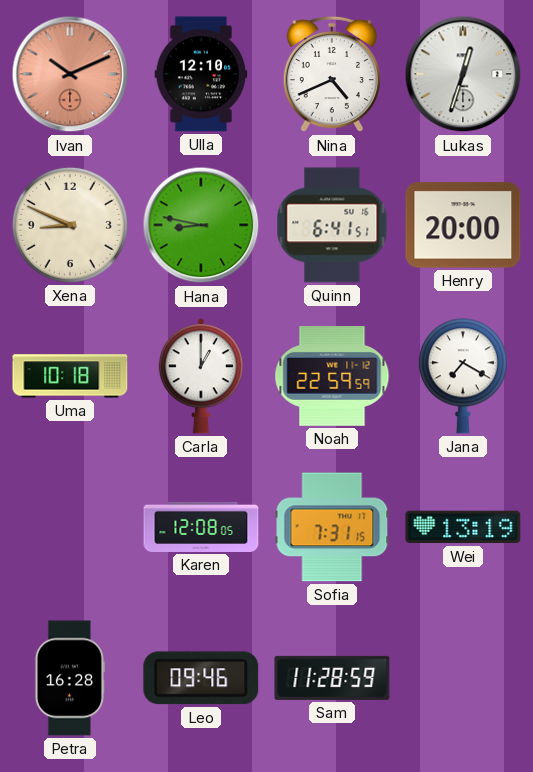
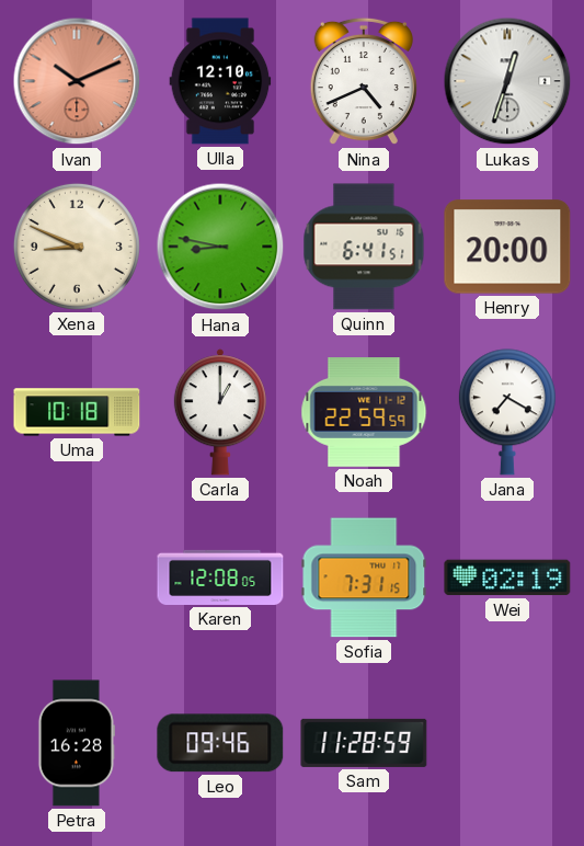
Wei: 13:19 -> 02:19 (507, 578)
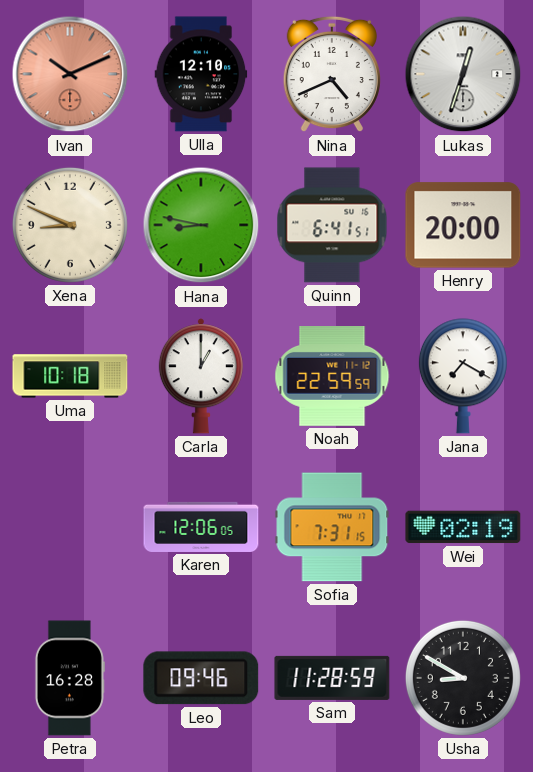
Karen: 12:08 -> 12:06 (201, 527)
Usha: none -> 8:50 (463, 678)
